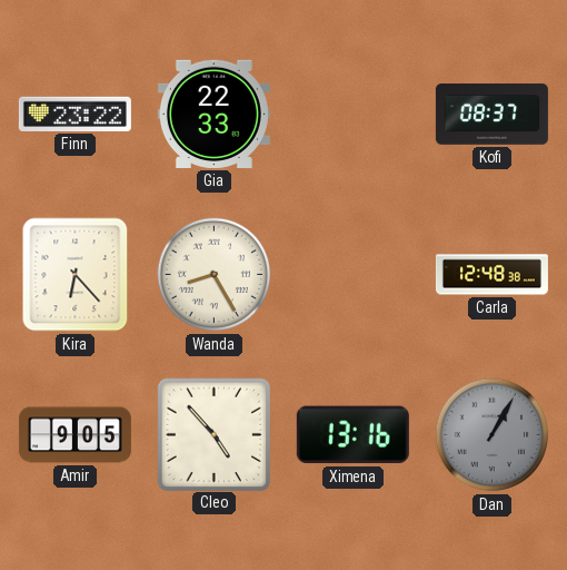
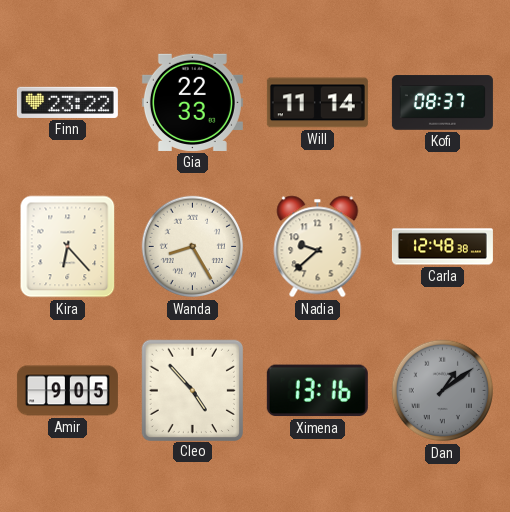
Will: none -> 11:14 (317, 103)
Nadia: none -> 9:38 (318, 247)
Dan: 1:05 -> 1:09 (443, 391)
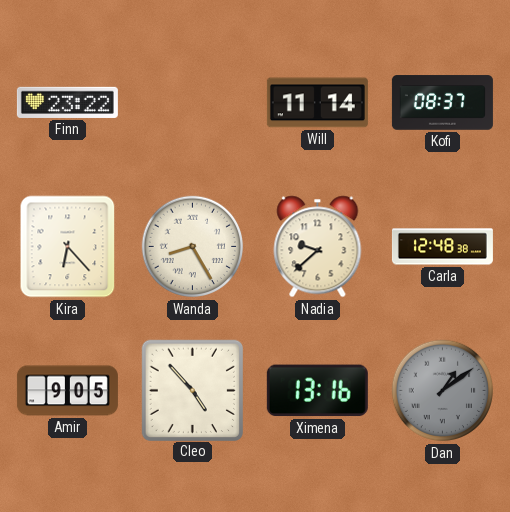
Gia: 22:33 -> none (192, 102)
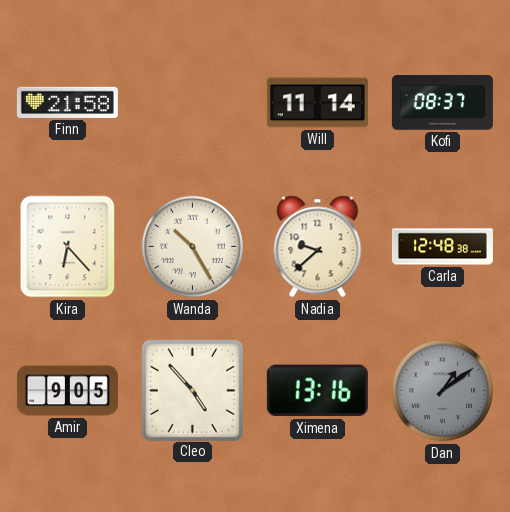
Finn: 23:22 -> 21:58 (67, 102)
Wanda: 8:25 -> 10:25 (193, 247)
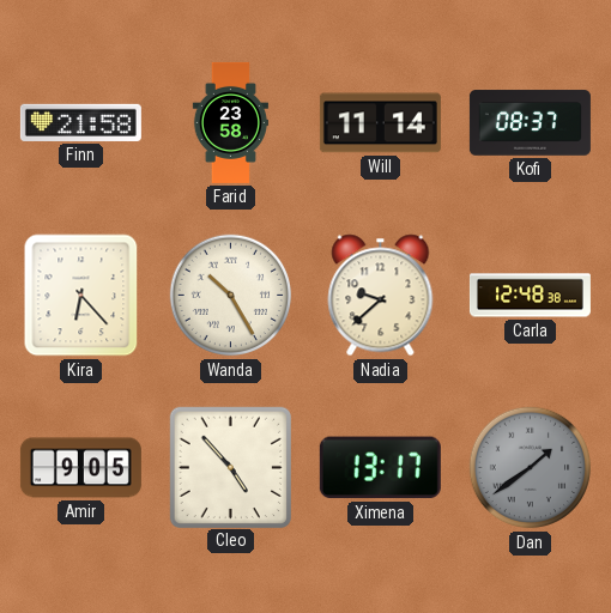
Farid: none -> 23:58 (230, 122)
Ximena: 13:16 -> 13:17 (380, 468)
Dan: 1:09 -> 1:39 (531, 468)
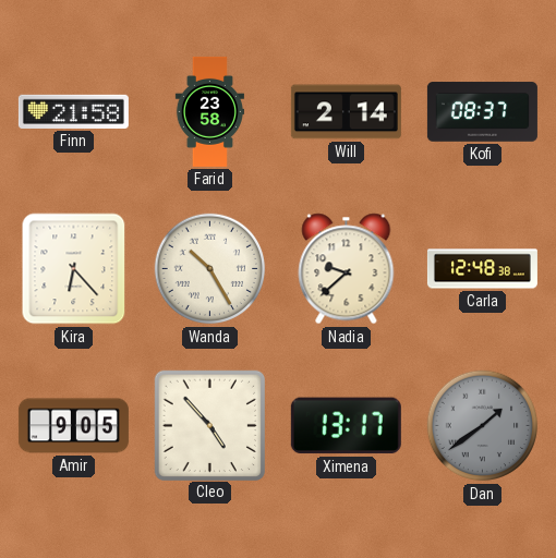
Will: 11:14 -> 2:14 (346, 112)
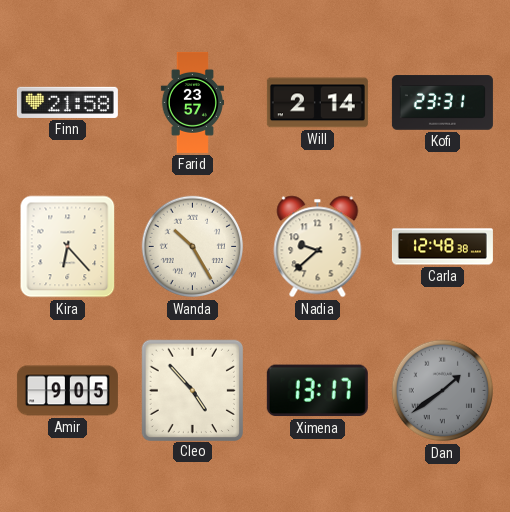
Farid: 23:58 -> 23:57 (192, 102)
Kofi: 08:37 -> 23:31 (442, 103)
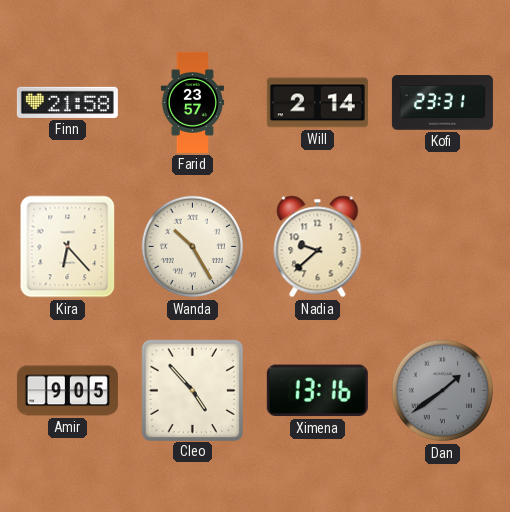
Carla: 12:48 -> none (442, 247)
Ximena: 13:17 -> 13:16 (317, 391)
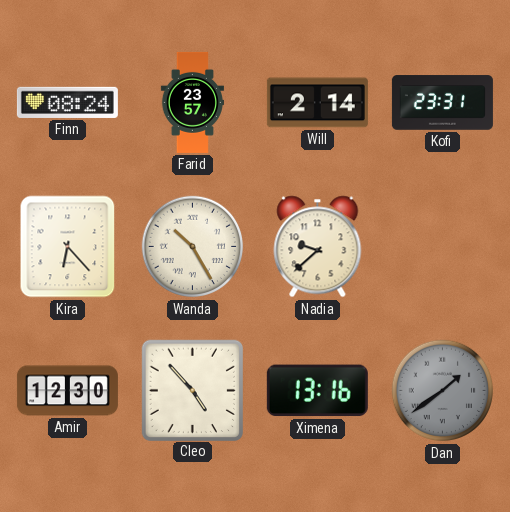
Finn: 21:58 -> 08:24 (67, 102)
Amir: 9:05 -> 12:30 (67, 391)
